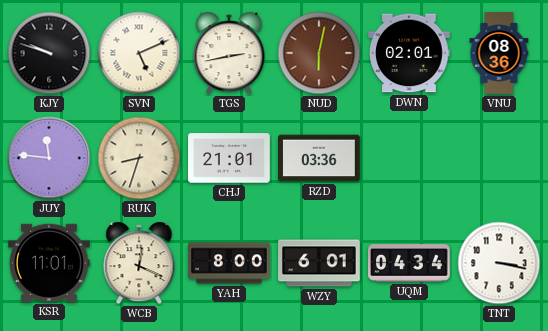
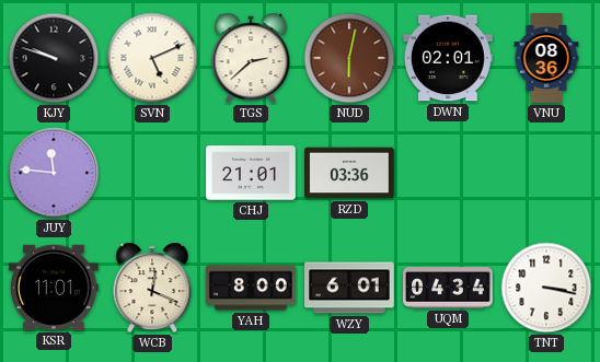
TGS: 2:43 -> 2:38 (251, 58)
RUK: 8:33 -> none (139, 158)
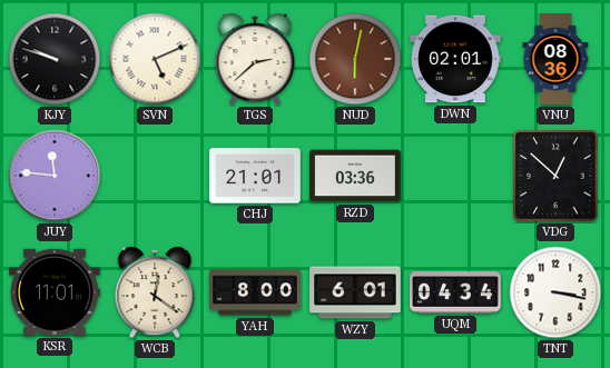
VDG: none -> 12:52 (555, 176)
WCB: 12:19 -> 12:21 (155, 292)
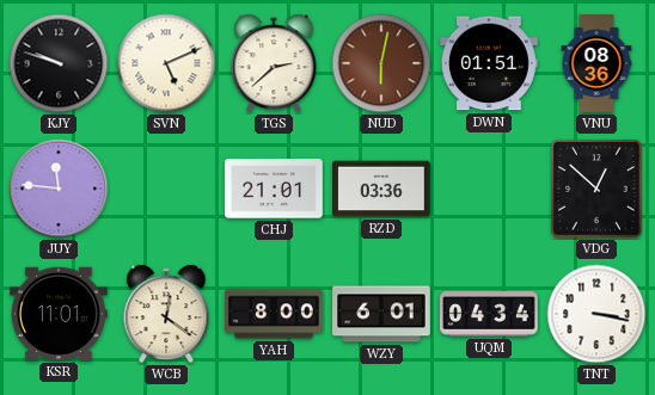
DWN: 02:01 -> 01:51 (490, 63)
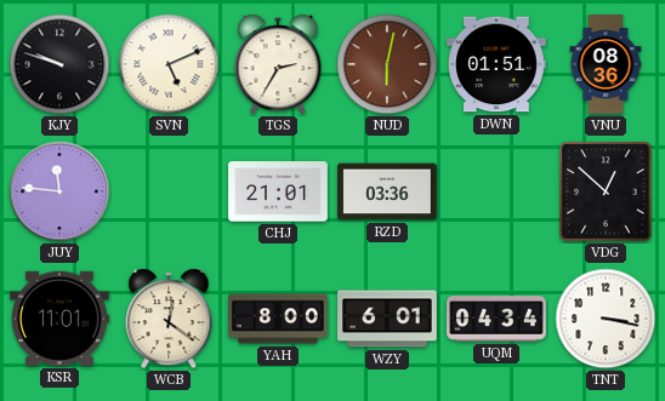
TGS: 2:38 -> 2:35 (278, 64)
